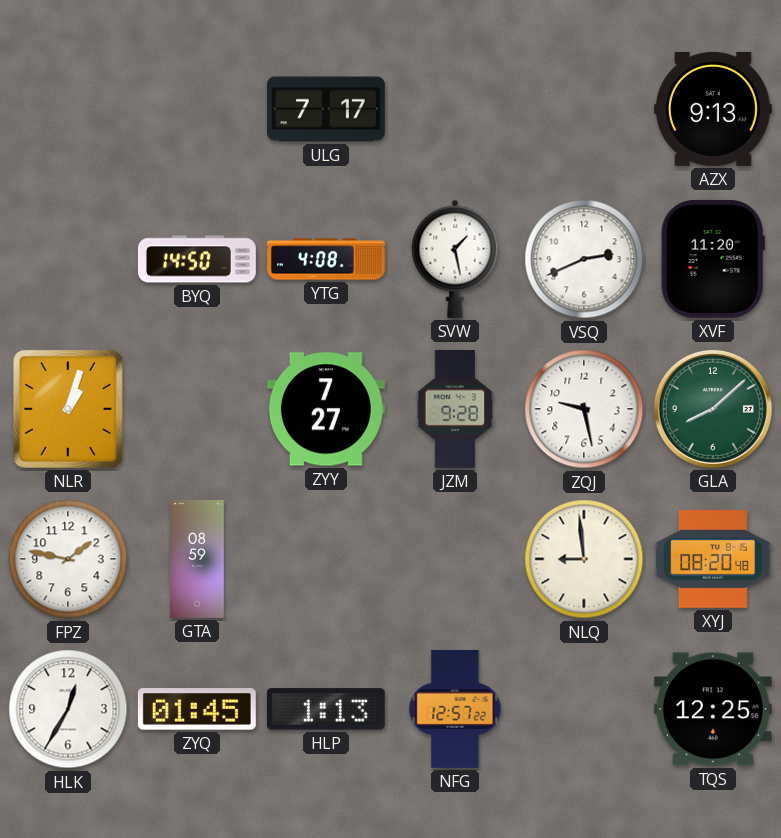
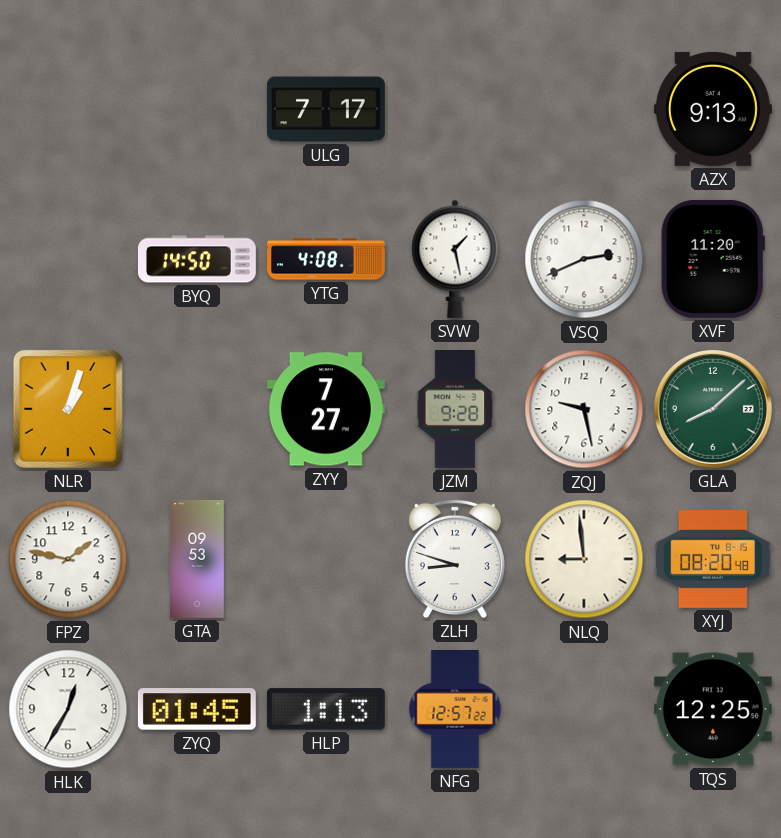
GTA: 08:59 -> 09:53 (198, 560)
ZLH: none -> 8:48 (455, 559)
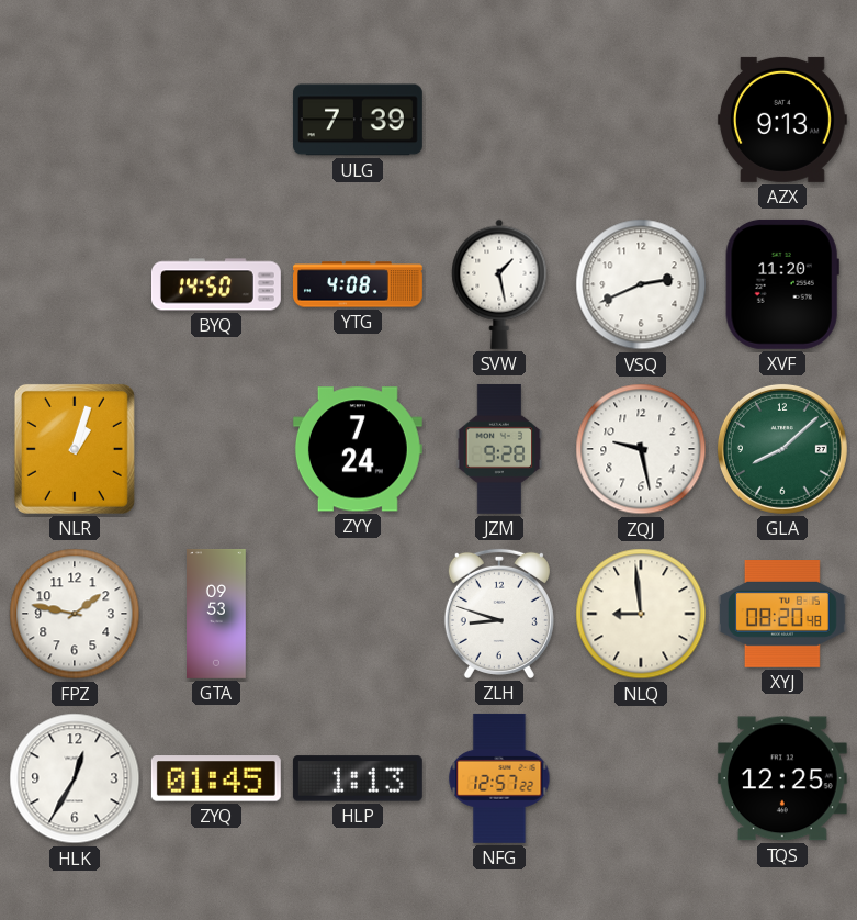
ULG: 7:17 -> 7:39 (358, 120)
ZYY: 7:27 -> 7:24 (358, 449)
